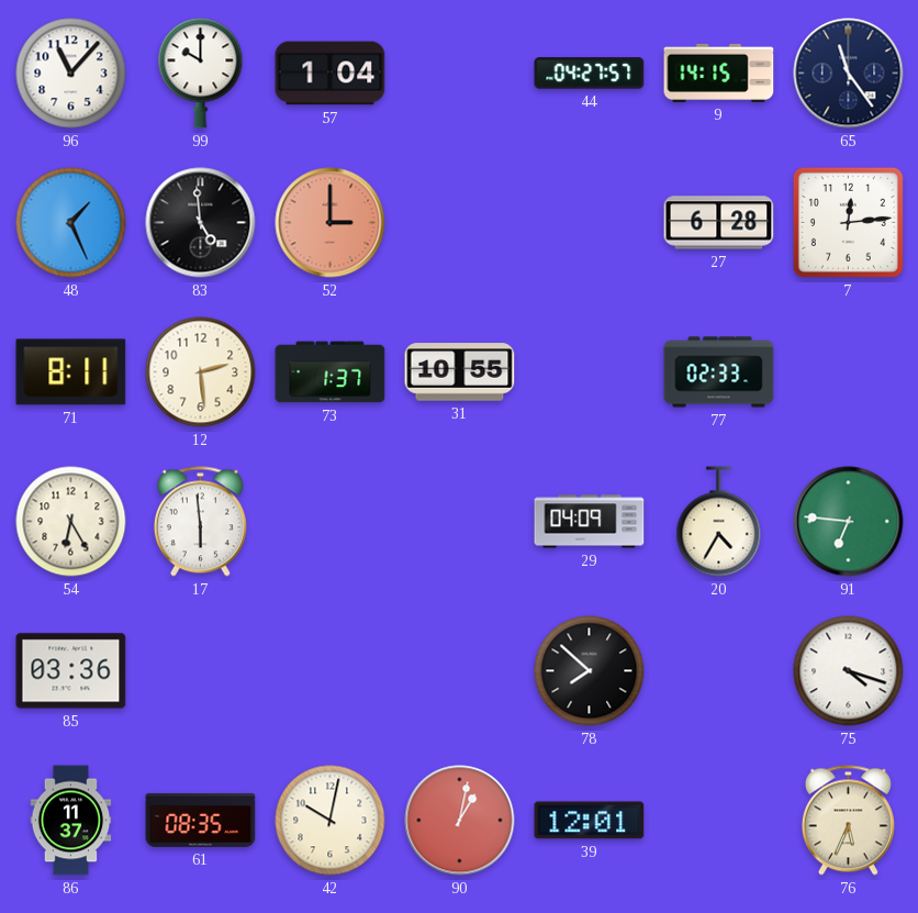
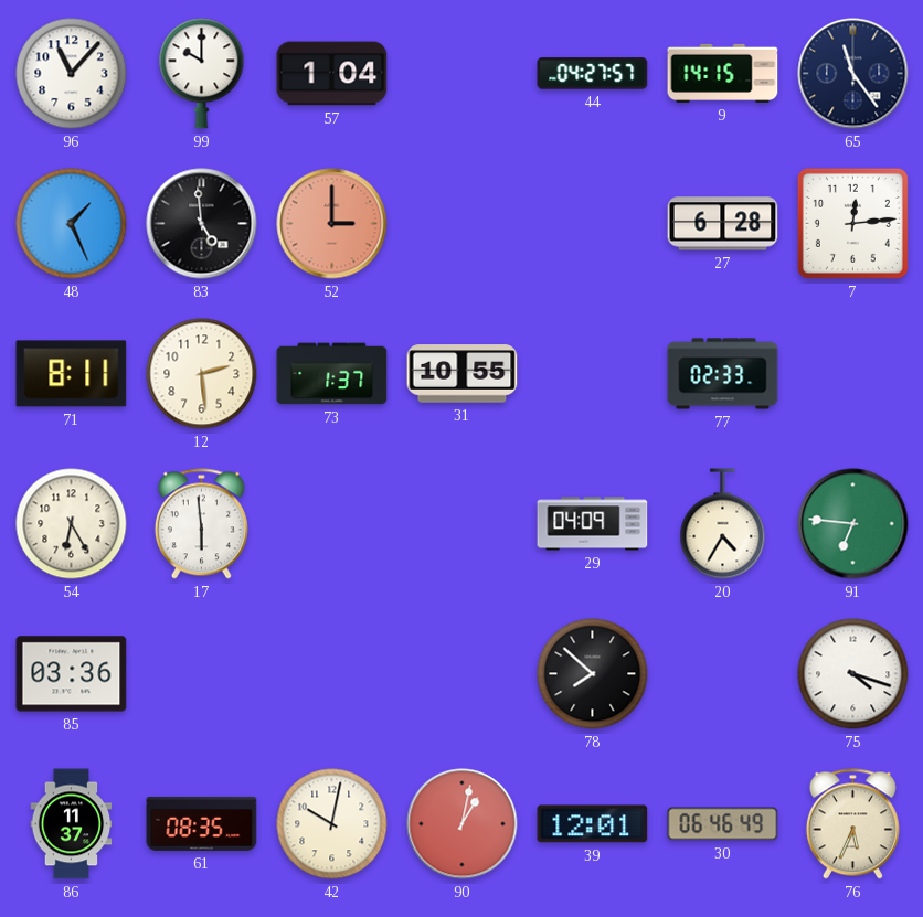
30: none -> 06:46 (723, 824)
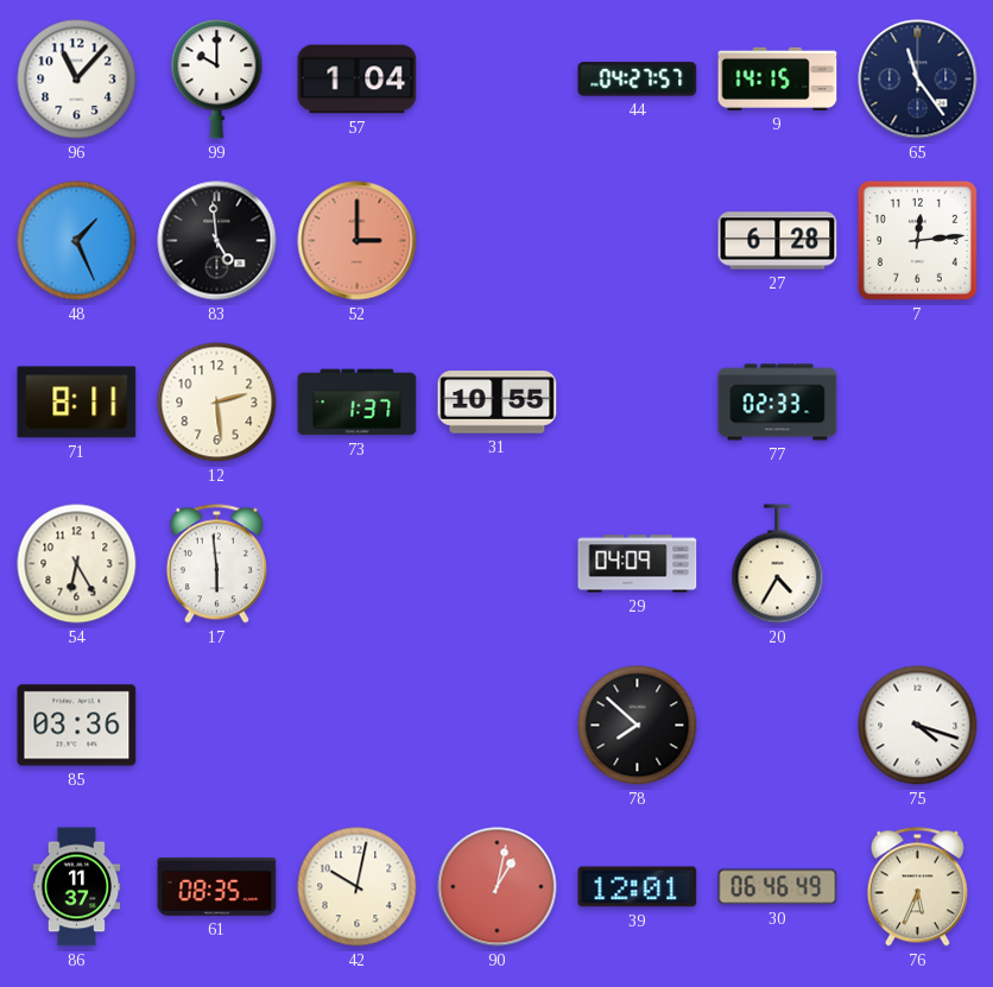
91: 6:46 -> none (853, 524)
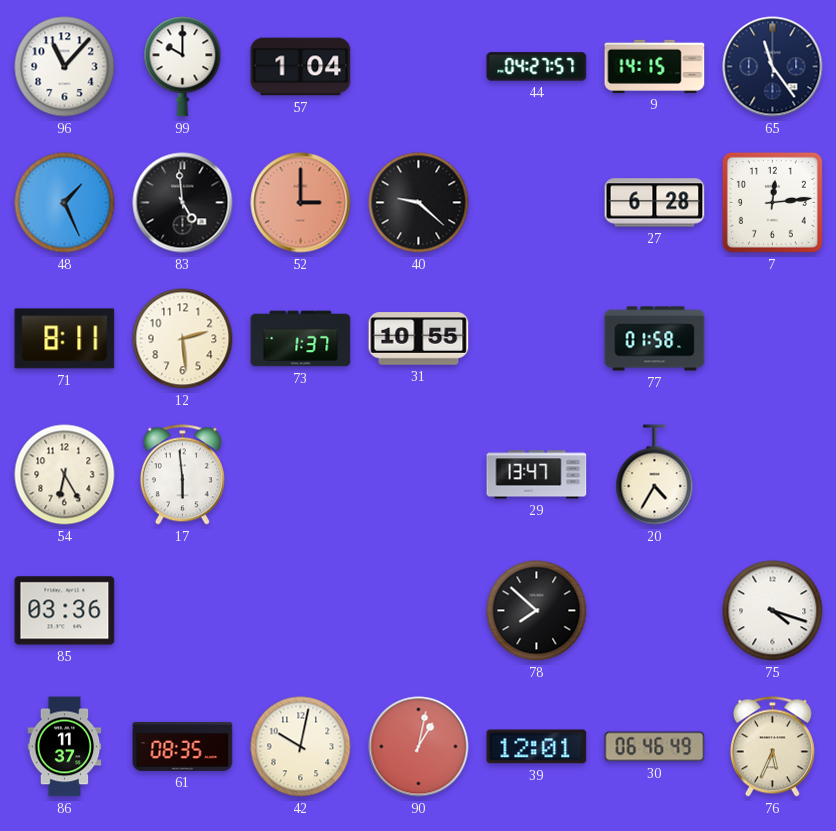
40: none -> 9:22 (419, 203)
77: 02:33 -> 01:58 (655, 339)
29: 04:09 -> 13:47 (537, 475)
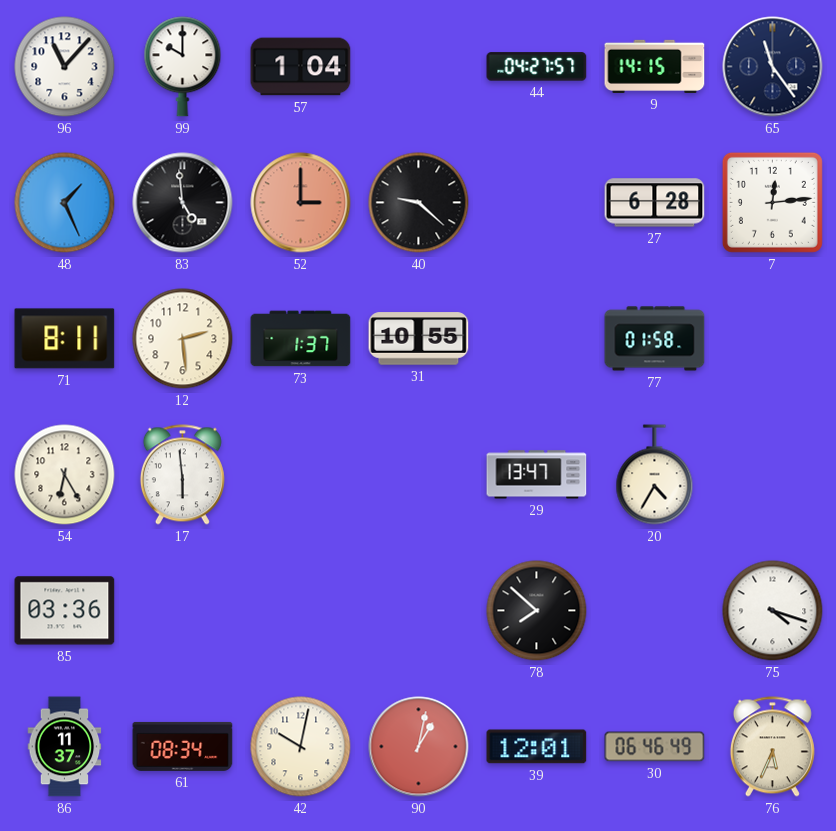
61: 08:35 -> 08:34 (183, 746)
